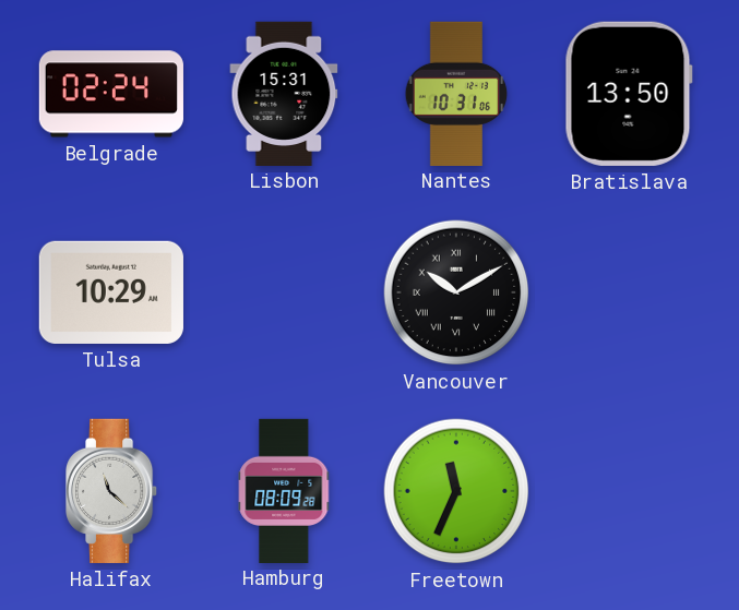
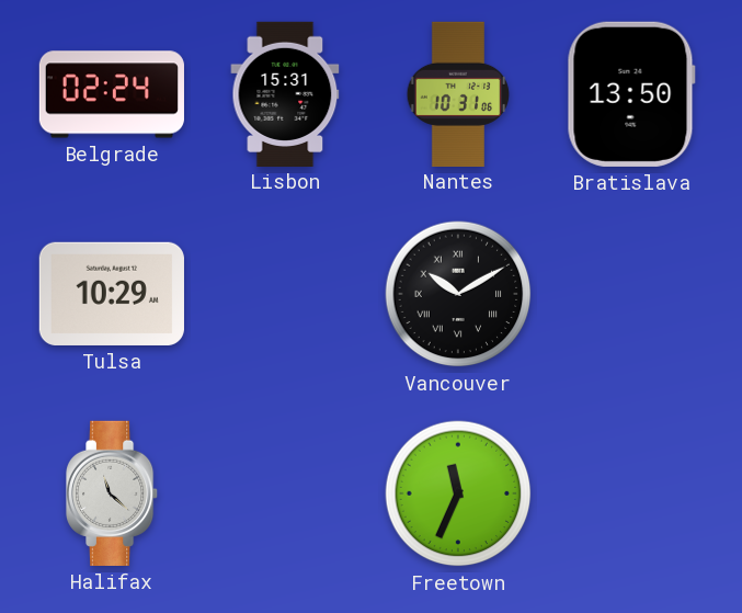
Hamburg: 08:09 -> none (284, 490)
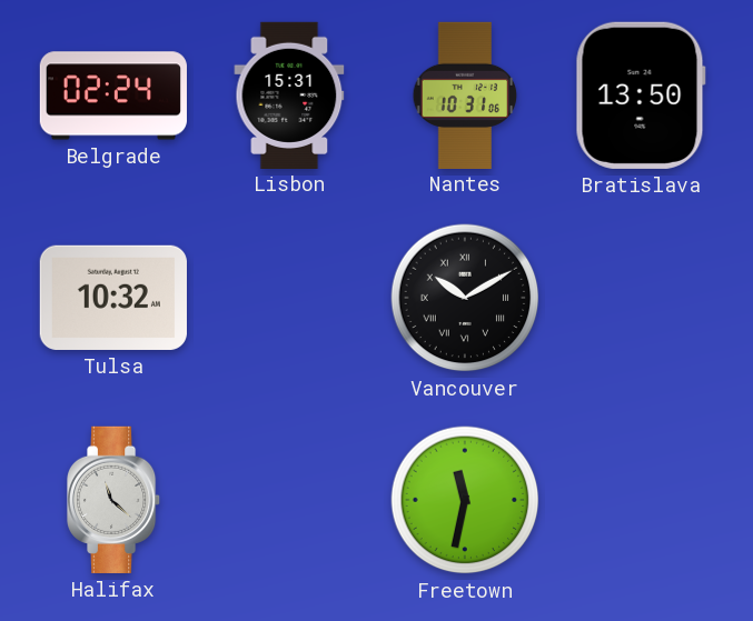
Tulsa: 10:29 -> 10:32 (113, 298)
Freetown: 11:34 -> 11:32 (465, 500)
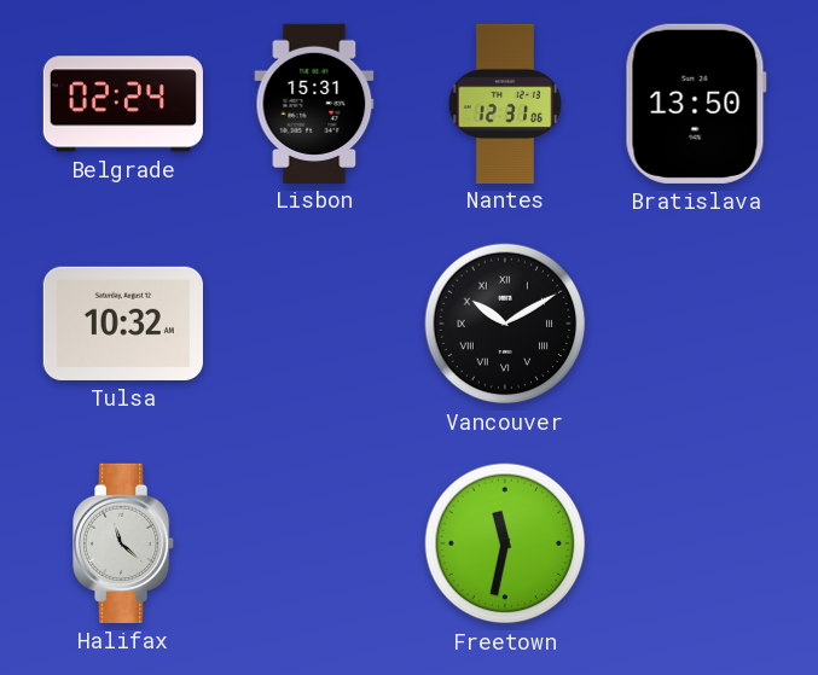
Nantes: 10:31 -> 12:31 (505, 103)
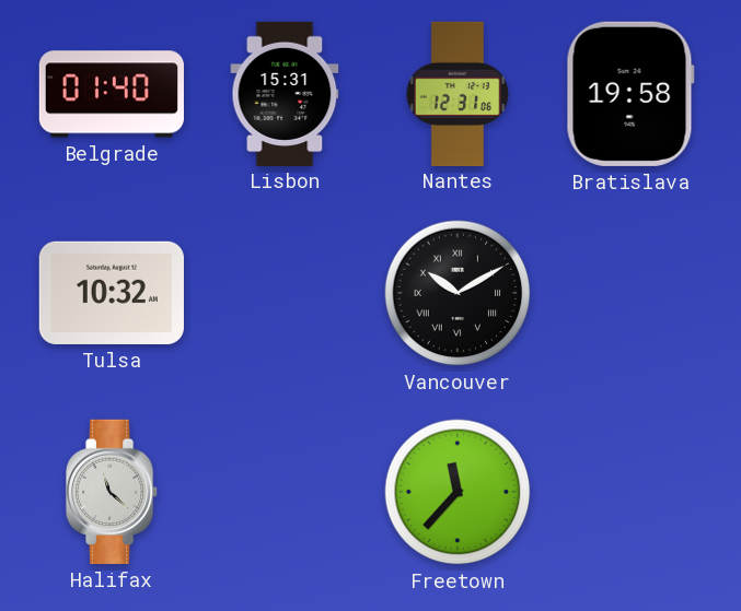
Belgrade: 02:24 -> 01:40 (111, 94)
Bratislava: 13:50 -> 19:58 (630, 94)
Freetown: 11:32 -> 11:37 (458, 492)
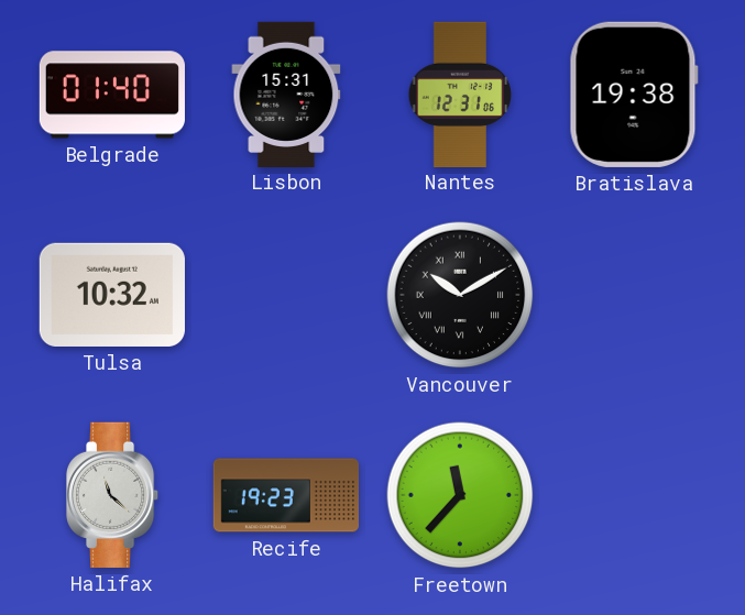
Bratislava: 19:58 -> 19:38 (634, 95)
Recife: none -> 19:23 (285, 495)
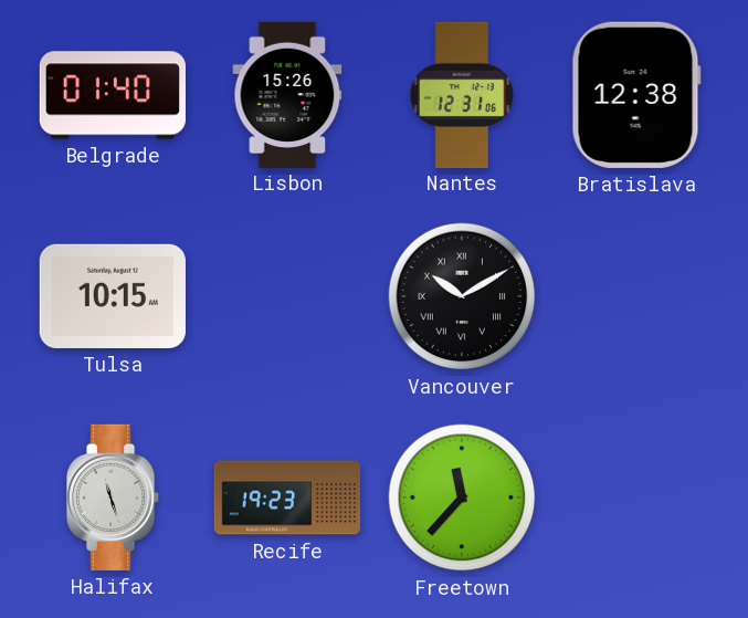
Lisbon: 15:31 -> 15:26 (287, 94)
Bratislava: 19:38 -> 12:38 (636, 95)
Tulsa: 10:32 -> 10:15 (113, 296)
Halifax: 11:22 -> 11:27 (114, 497)
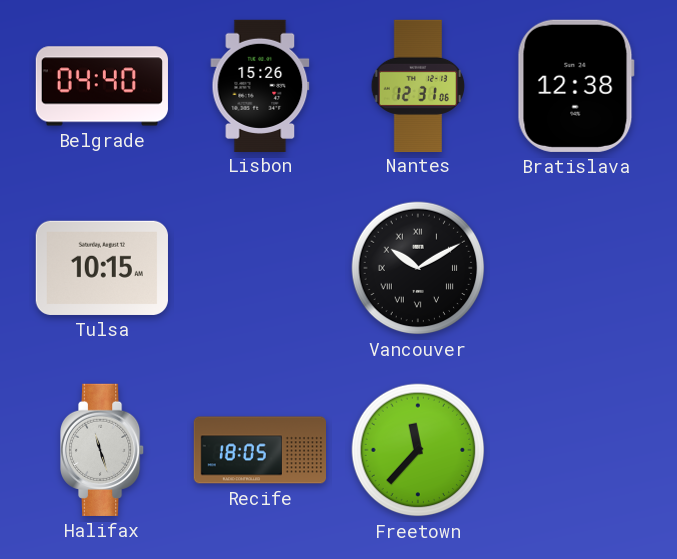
Belgrade: 01:40 -> 04:40 (101, 86)
Recife: 19:23 -> 18:05 (259, 450)
